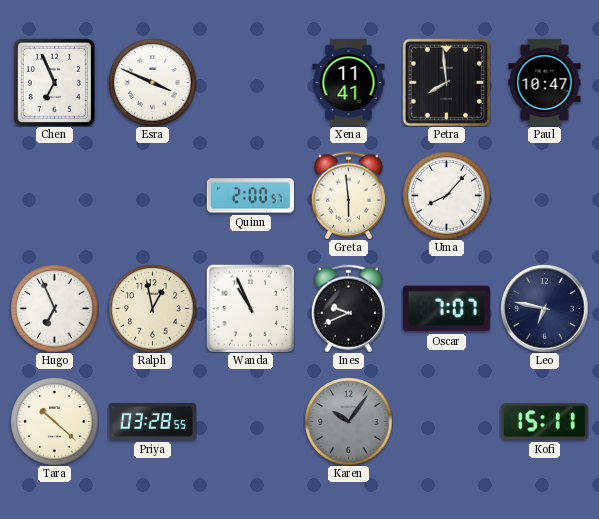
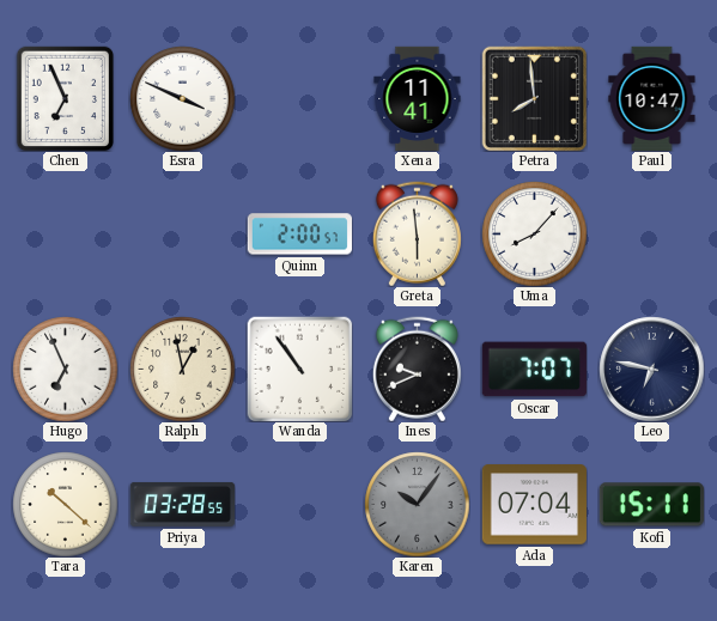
Wanda: 10:56 -> 10:54 (299, 369)
Ada: none -> 07:04 (534, 505)
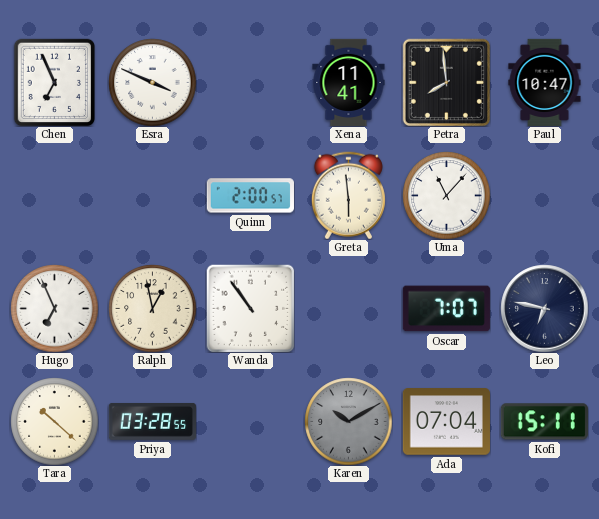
Uma: 8:07 -> 11:07 (446, 195)
Ines: 9:41 -> none (417, 369)
Karen: 10:06 -> 10:10 (348, 421)
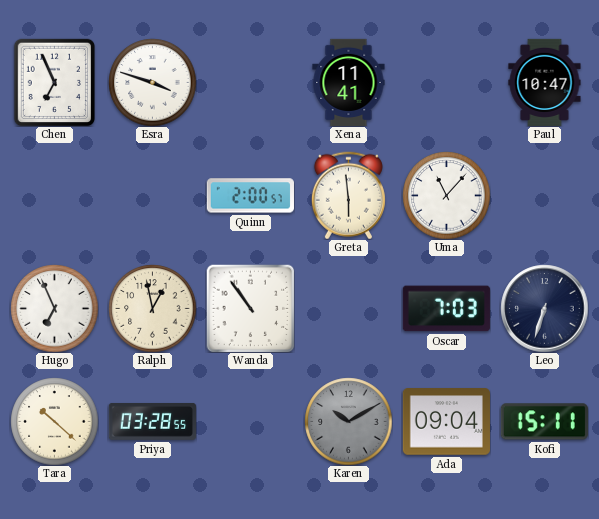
Esra: 3:49 -> 3:48 (152, 82)
Petra: 7:59 -> none (446, 82)
Oscar: 7:07 -> 7:03 (446, 309)
Leo: 6:47 -> 6:33 (544, 308)
Ada: 07:04 -> 09:04 (446, 422)
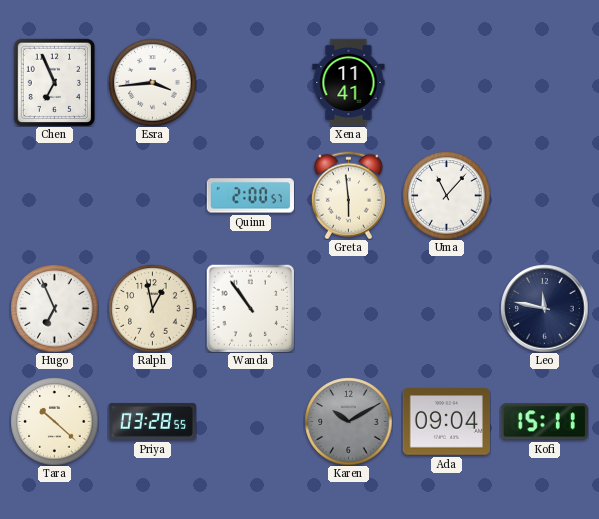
Esra: 3:48 -> 3:44 (152, 82)
Paul: 10:47 -> none (545, 82)
Oscar: 7:03 -> none (446, 309)
Leo: 6:33 -> 11:47 (544, 308)
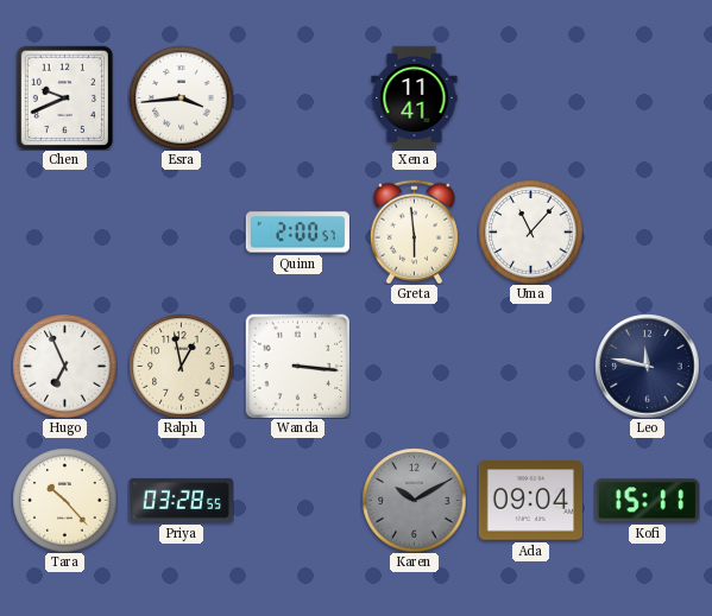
Chen: 6:56 -> 9:41 (64, 97)
Wanda: 10:54 -> 3:16 (297, 366)
Tara: 10:22 -> 10:23 (64, 500)
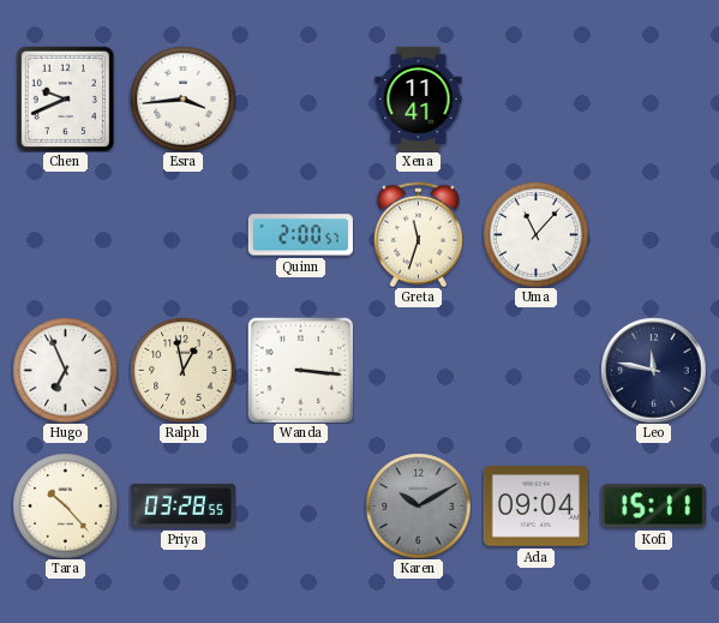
Greta: 5:59 -> 11:33 (418, 234)
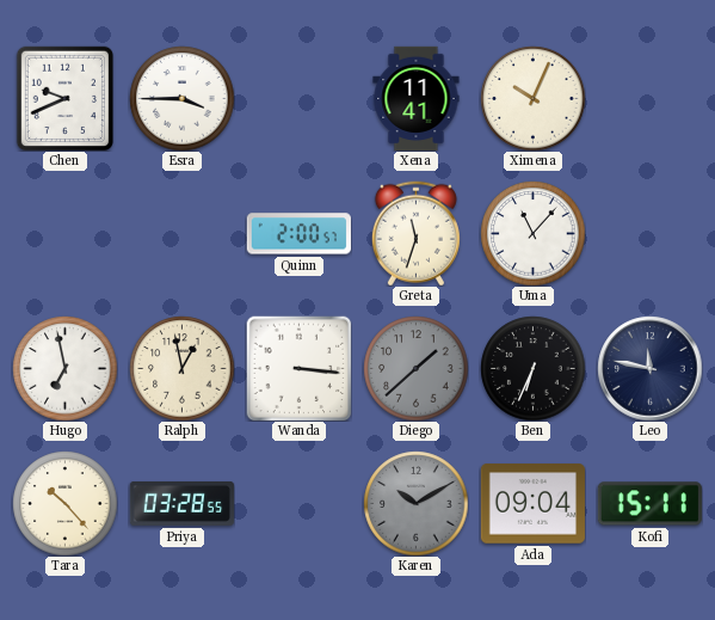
Esra: 3:44 -> 3:45 (181, 98)
Ximena: none -> 10:04 (532, 98)
Hugo: 6:56 -> 6:58 (64, 368)
Diego: none -> 1:38 (415, 368)
Ben: none -> 6:34 (532, 368)
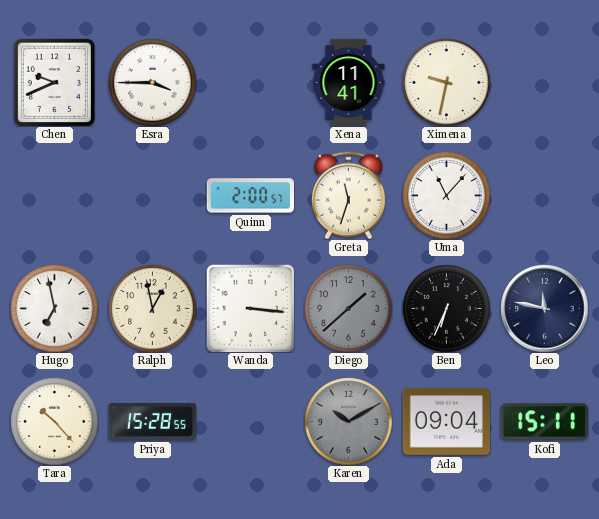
Ximena: 10:04 -> 9:32 (446, 82)
Priya: 03:28 -> 15:28 (152, 421)
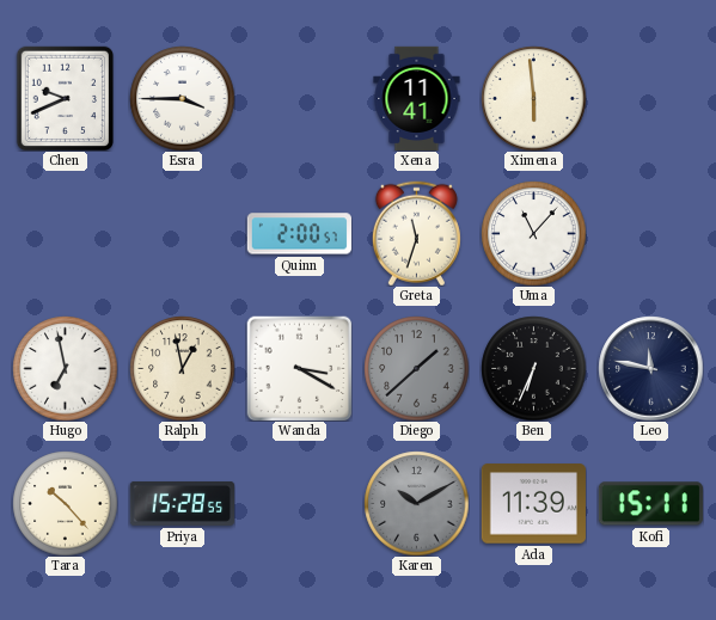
Ximena: 9:32 -> 5:59 (533, 98)
Wanda: 3:16 -> 3:20 (299, 368)
Ada: 09:04 -> 11:39 (533, 504)
